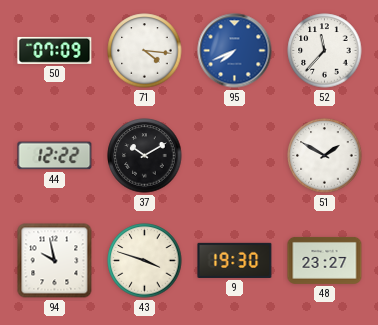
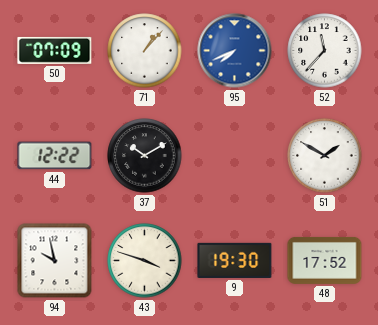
71: 4:16 -> 1:07 (145, 51)
48: 23:27 -> 17:52 (325, 260)
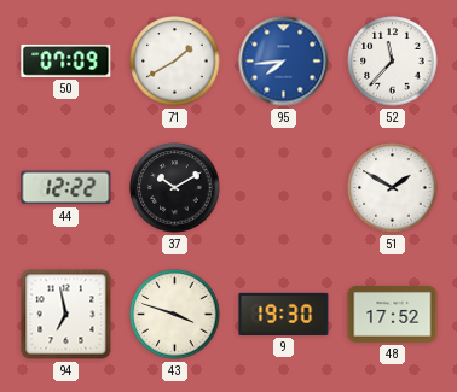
71: 1:07 -> 1:40 (175, 62)
95: 7:41 -> 7:44 (284, 62)
94: 9:58 -> 6:58 (66, 315)
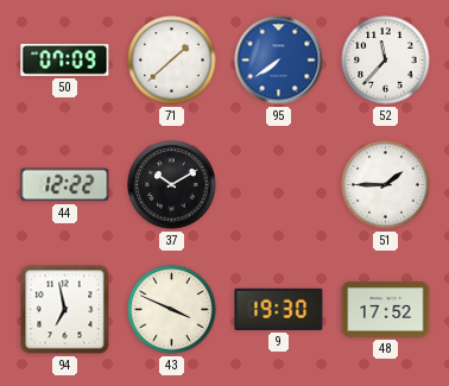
71: 1:40 -> 1:38 (172, 61)
95: 7:44 -> 7:39 (279, 61)
51: 1:50 -> 1:45 (386, 185)
43: 3:48 -> 3:49 (172, 310)
